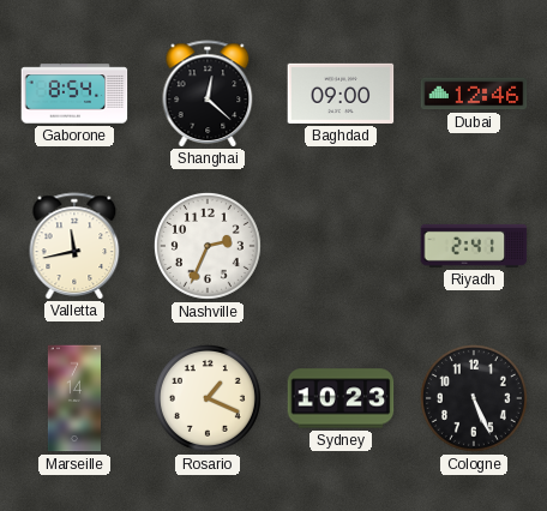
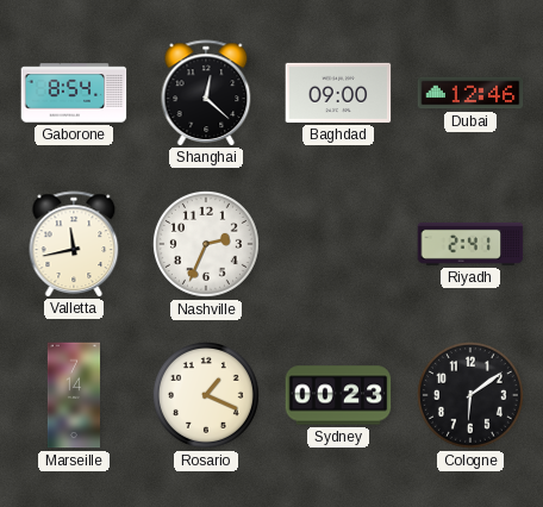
Sydney: 10:23 -> 00:23 (338, 395)
Cologne: 5:26 -> 6:09 (470, 395)
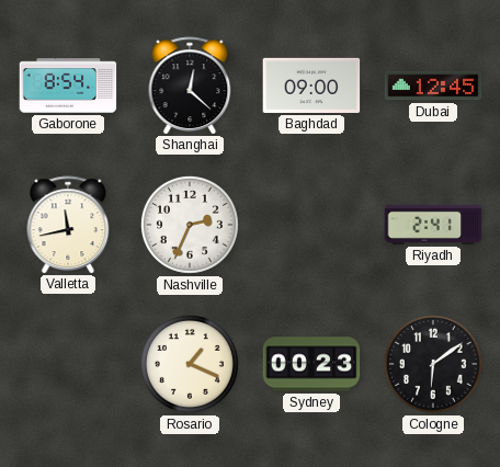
Dubai: 12:46 -> 12:45 (433, 86)
Marseille: 7:14 -> none (73, 395)
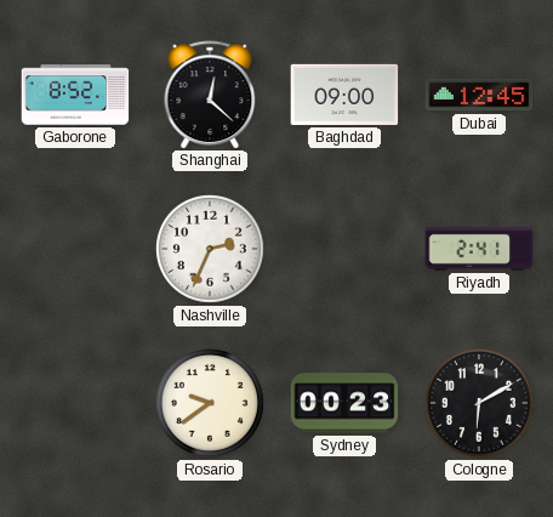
Gaborone: 8:54 -> 8:52 (75, 95)
Valletta: 11:43 -> none (68, 225)
Rosario: 1:19 -> 9:39 (210, 403)
Cologne: 6:09 -> 6:10 (479, 403)
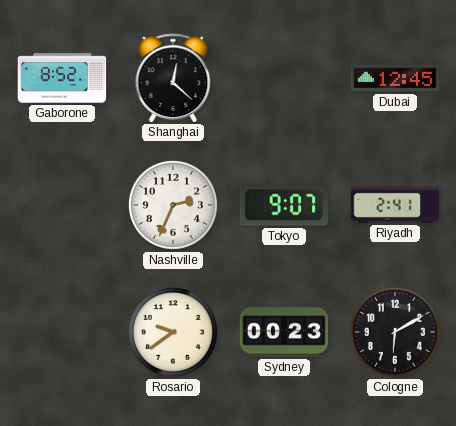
Baghdad: 09:00 -> none (344, 95)
Tokyo: none -> 9:07 (284, 205)
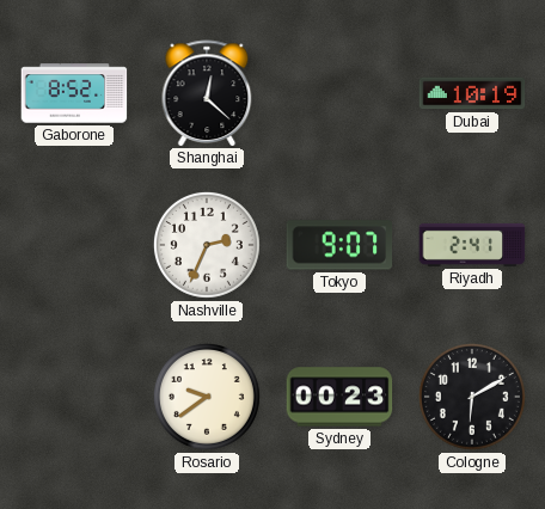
Dubai: 12:45 -> 10:19 (472, 93)
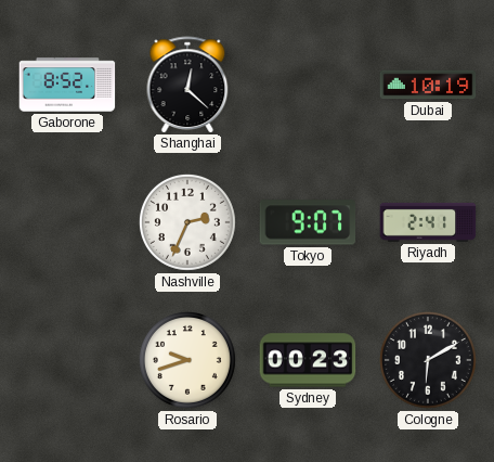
Rosario: 9:39 -> 9:42 (187, 360)
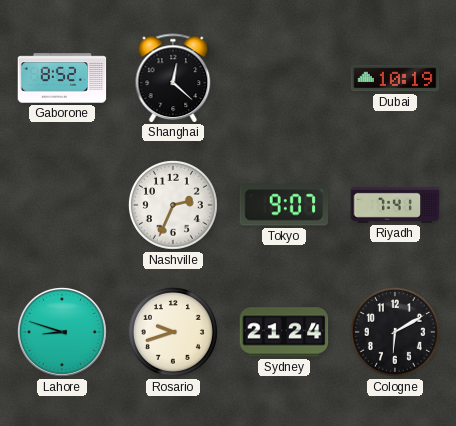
Riyadh: 2:41 -> 7:41 (395, 205)
Lahore: none -> 8:48 (62, 332)
Sydney: 00:23 -> 21:24 (284, 332)
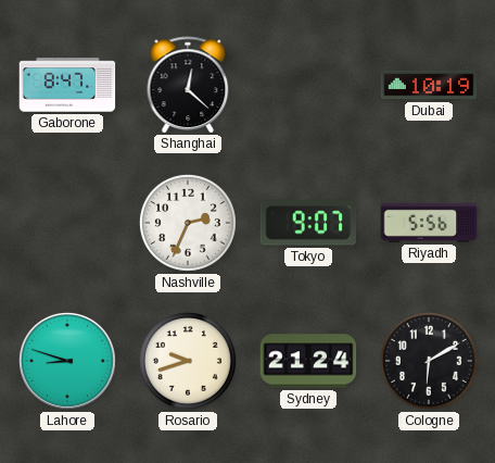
Gaborone: 8:52 -> 8:47 (67, 85)
Riyadh: 7:41 -> 5:56 (429, 223)
